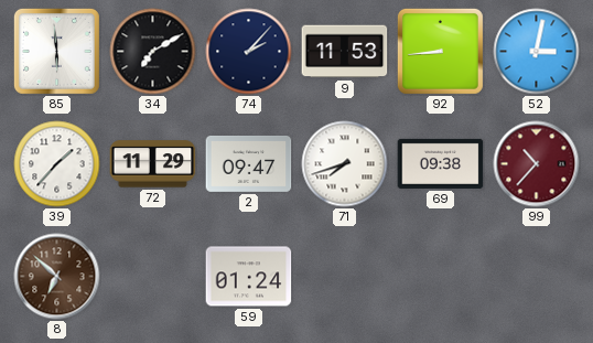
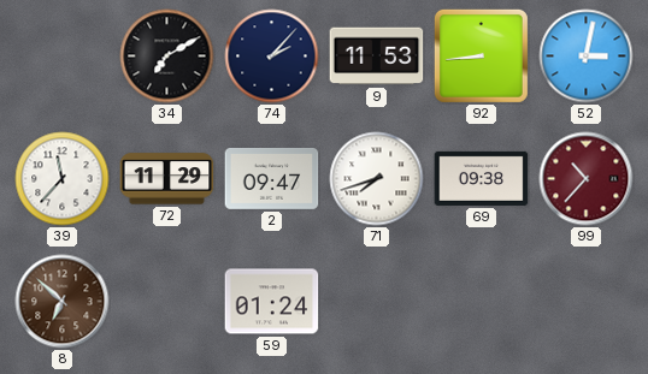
85: 5:59 -> none (56, 51)
39: 1:37 -> 11:37 (63, 179)
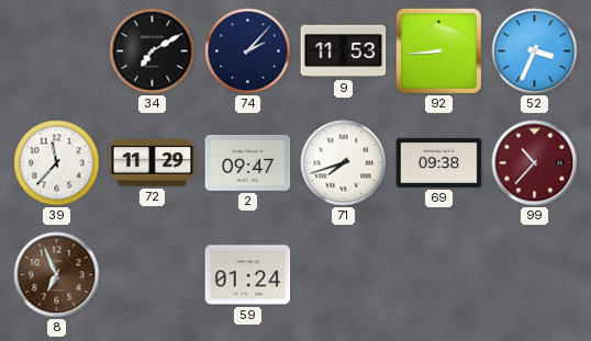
52: 3:02 -> 3:34 (535, 52)
8: 6:52 -> 6:56 (57, 275)
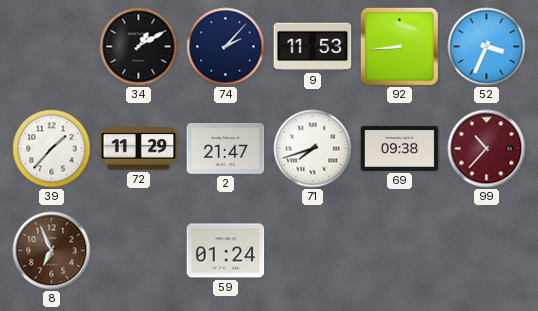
34: 7:10 -> 1:10 (139, 47)
39: 11:37 -> 1:37 (52, 149)
2: 09:47 -> 21:47 (226, 148)
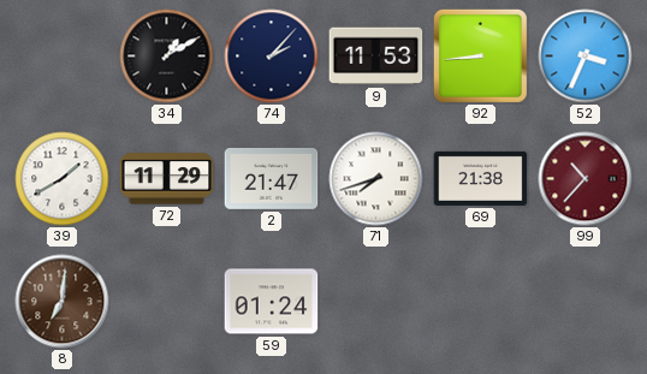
39: 1:37 -> 1:40 (63, 179)
69: 09:38 -> 21:38 (481, 178)
8: 6:56 -> 7:01 (63, 302)
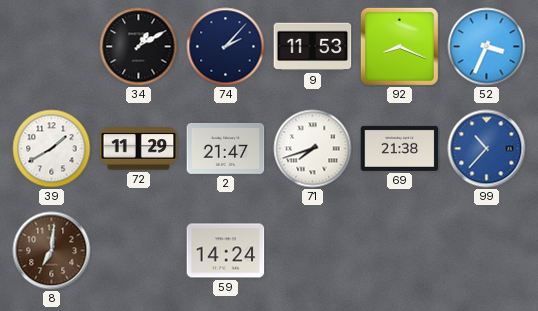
92: 8:44 -> 8:19 (399, 46)
99 dial: burgundy -> blue (487, 149)
59: 01:24 -> 14:24 (226, 251)
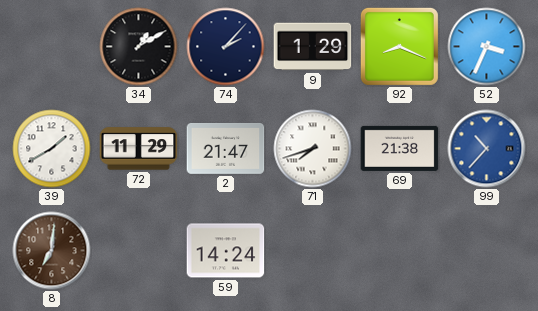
9: 11:53 -> 1:29 (313, 47)
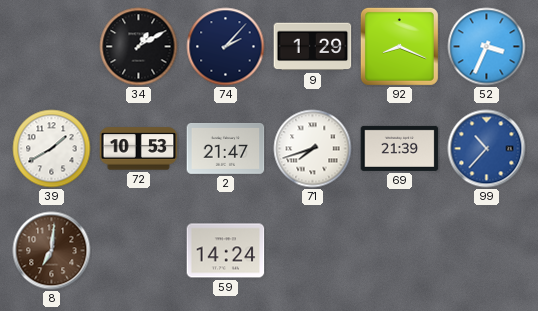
72: 11:29 -> 10:53 (139, 149)
69: 21:38 -> 21:39 (400, 148)
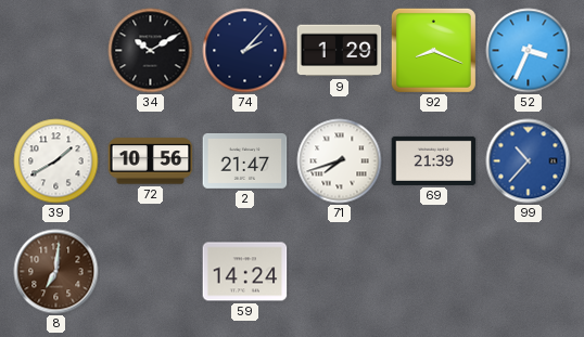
34: 1:10 -> 10:10 (151, 51)
72: 10:53 -> 10:56 (151, 161)
